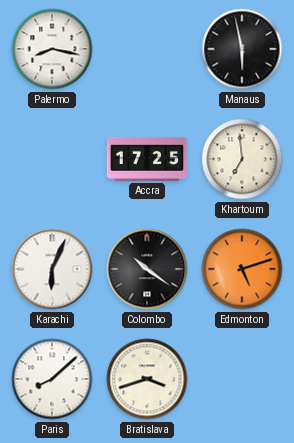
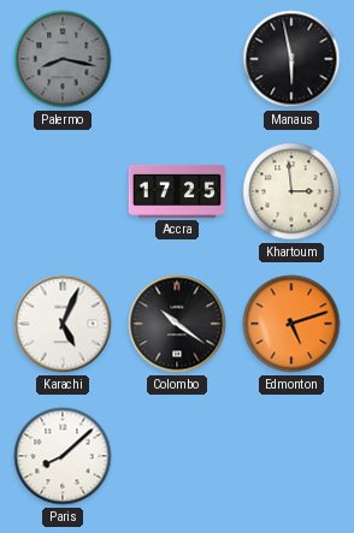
Palermo dial: white -> grey (63, 59)
Khartoum: 6:59 -> 2:59 (291, 191)
Karachi: 6:04 -> 5:04 (63, 324)
Bratislava: 3:42 -> none (147, 379)
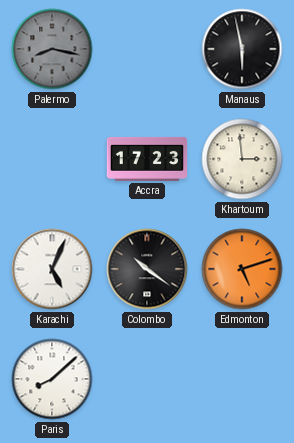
Accra: 17:25 -> 17:23 (147, 159)
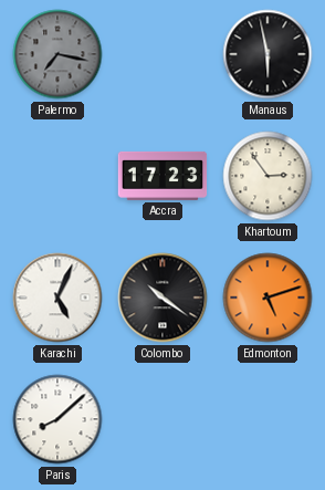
Palermo: 8:17 -> 7:17 (57, 54)
Khartoum: 2:59 -> 2:54 (268, 176)
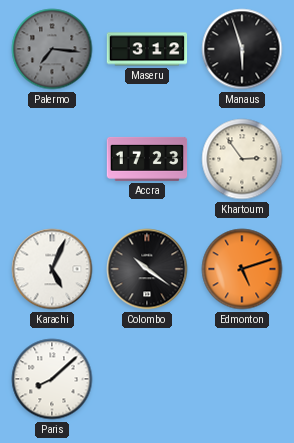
Palermo: 7:17 -> 7:16 (52, 49)
Maseru: none -> 3:12 (147, 49)
Manaus: 5:58 -> 5:57 (242, 49)
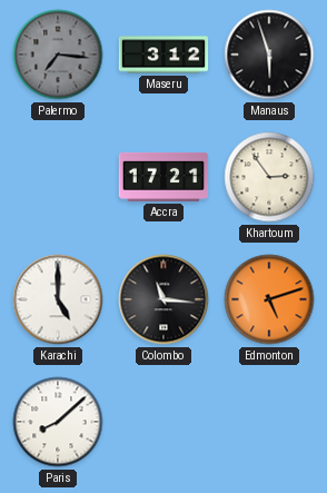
Accra: 17:23 -> 17:21 (163, 177)
Karachi: 5:04 -> 5:00 (58, 299)
Colombo: 10:21 -> 11:16 (163, 299)
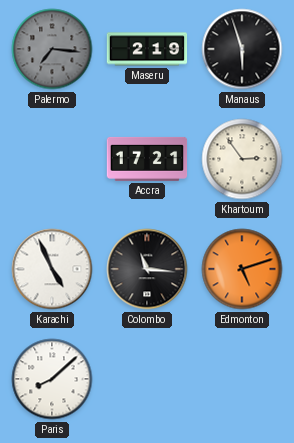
Maseru: 3:12 -> 2:19 (147, 49)
Karachi: 5:00 -> 4:56 (52, 269)
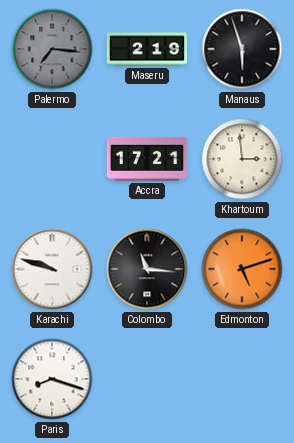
Khartoum: 2:54 -> 2:59 (242, 159)
Karachi: 4:56 -> 9:48 (52, 269)
Paris: 8:08 -> 8:18 (52, 379)
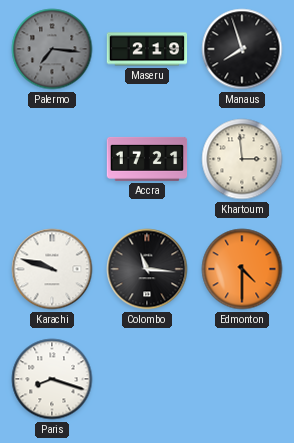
Manaus: 5:57 -> 7:57 (242, 49)
Edmonton: 5:12 -> 4:30 (242, 269)
